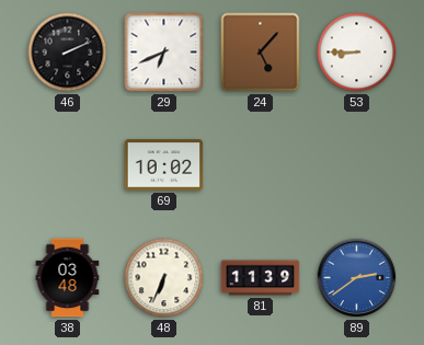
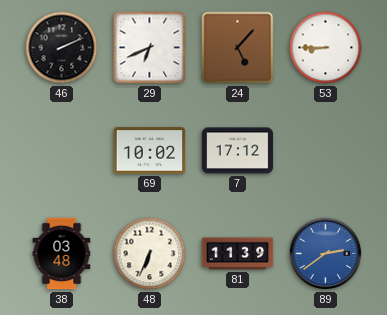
7: none -> 17:12 (238, 151)
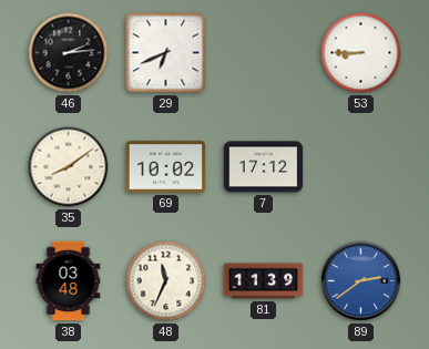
46: 2:11 -> 2:14 (69, 53)
24: 5:07 -> none (238, 48)
35: none -> 8:09 (69, 167)
48: 6:34 -> 11:34 (166, 281)
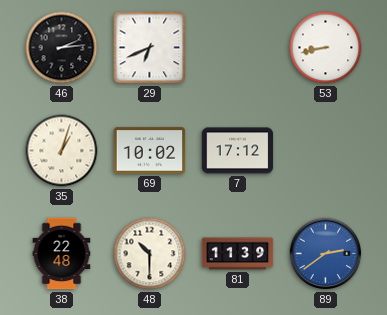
53: 8:45 -> 8:43 (326, 48)
35: 8:09 -> 1:03 (62, 151)
38: 03:48 -> 22:48 (62, 254)
48: 11:34 -> 10:30 (150, 254)
